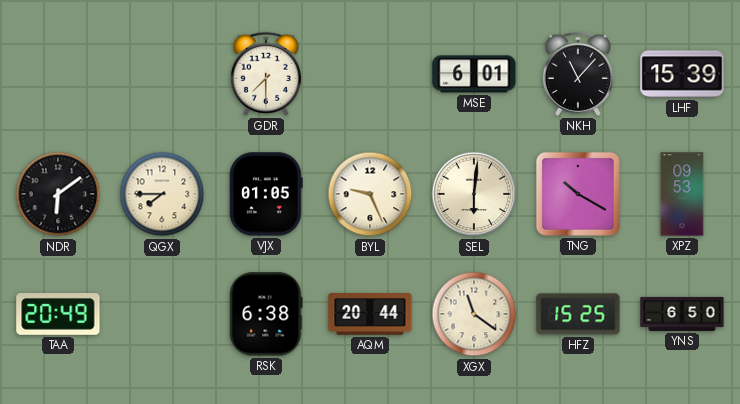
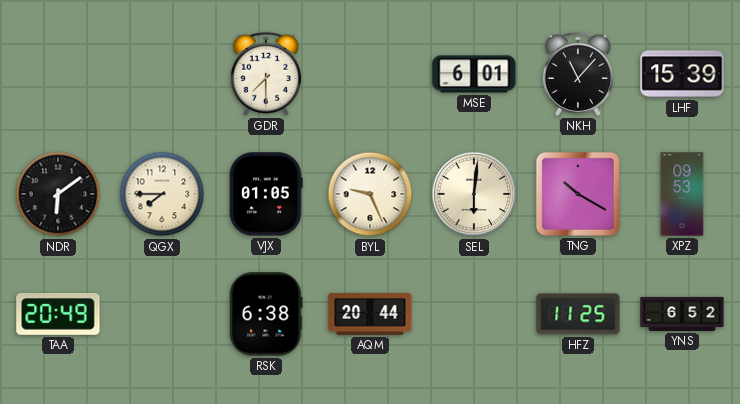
XGX: 11:21 -> none (474, 314)
HFZ: 15:25 -> 11:25 (578, 314)
YNS: 6:50 -> 6:52 (682, 314)
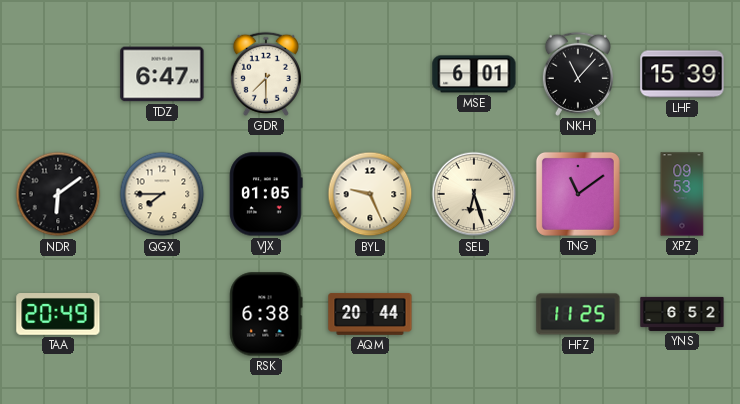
TDZ: none -> 6:47 (162, 74)
SEL: 6:01 -> 6:27 (474, 194)
TNG: 10:20 -> 11:09 (578, 194)
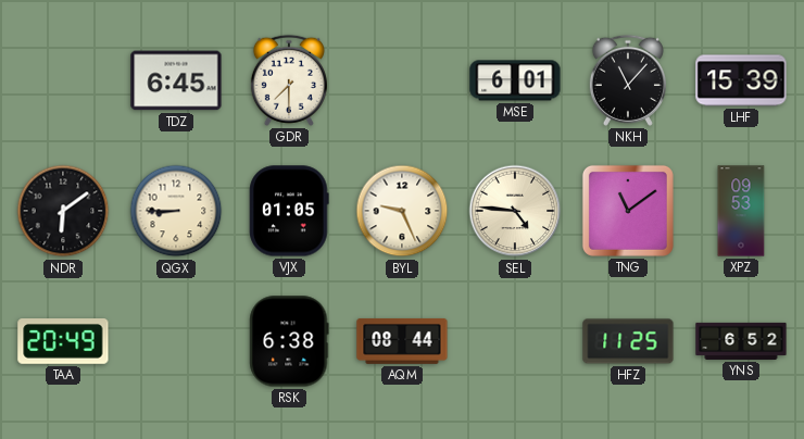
TDZ: 6:47 -> 6:45 (176, 80)
QGX: 7:45 -> 8:45 (176, 211)
SEL: 6:27 -> 4:46 (515, 211)
AQM: 20:44 -> 08:44 (402, 341)
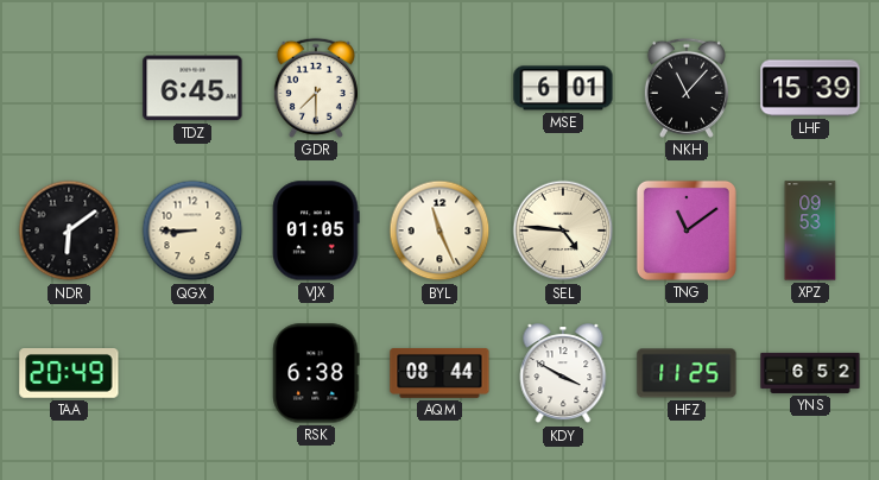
BYL: 9:26 -> 11:26 (439, 230)
KDY: none -> 3:50 (563, 374)
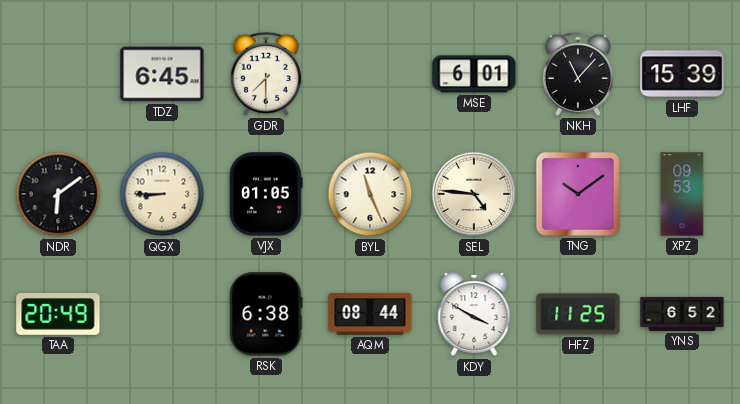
TNG: 11:09 -> 10:09 (578, 194)
